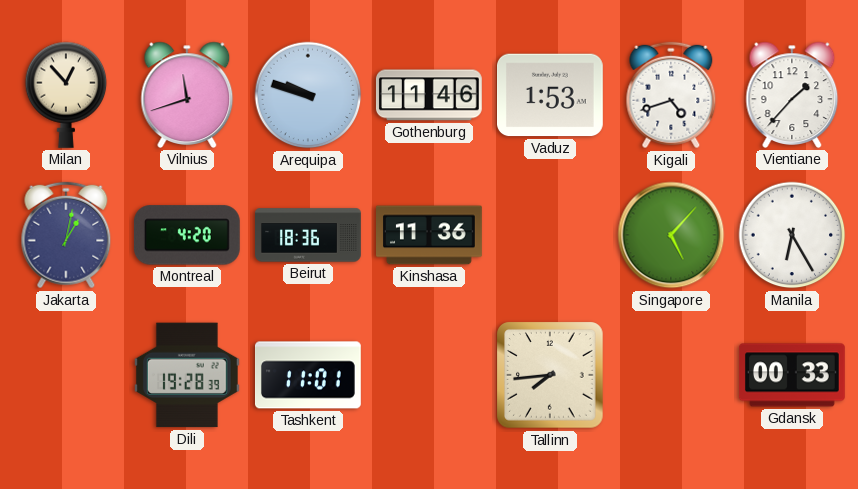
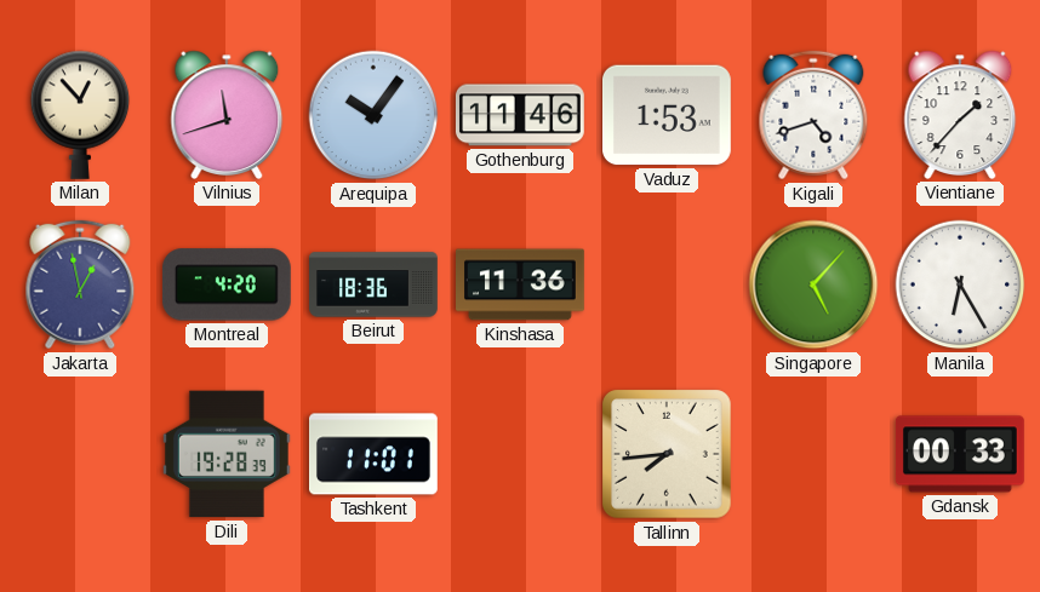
Arequipa: 9:48 -> 10:06 (373, 115)
Jakarta: 1:02 -> 12:58 (80, 284)
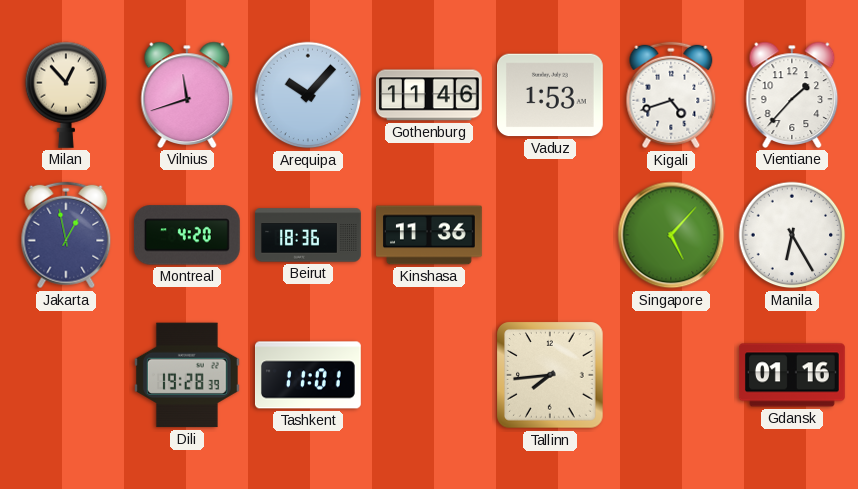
Arequipa: 10:06 -> 10:07 (308, 95)
Gdansk: 00:33 -> 01:16 (792, 375)
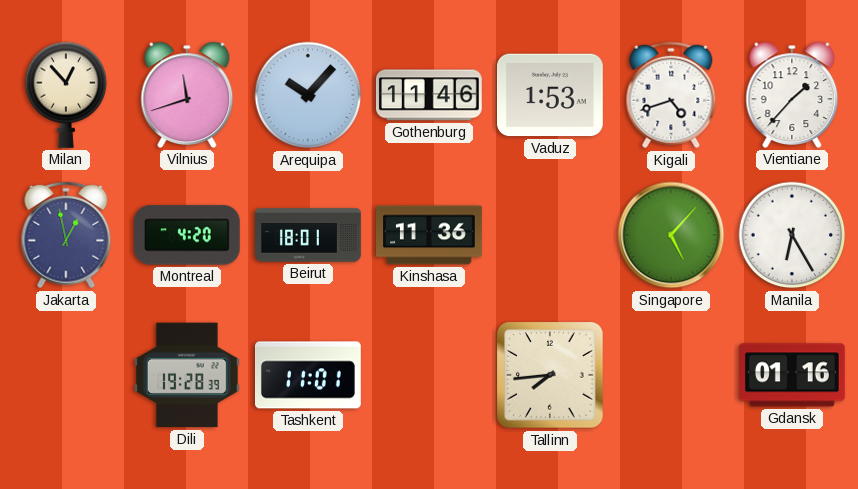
Beirut: 18:36 -> 18:01 (308, 235)
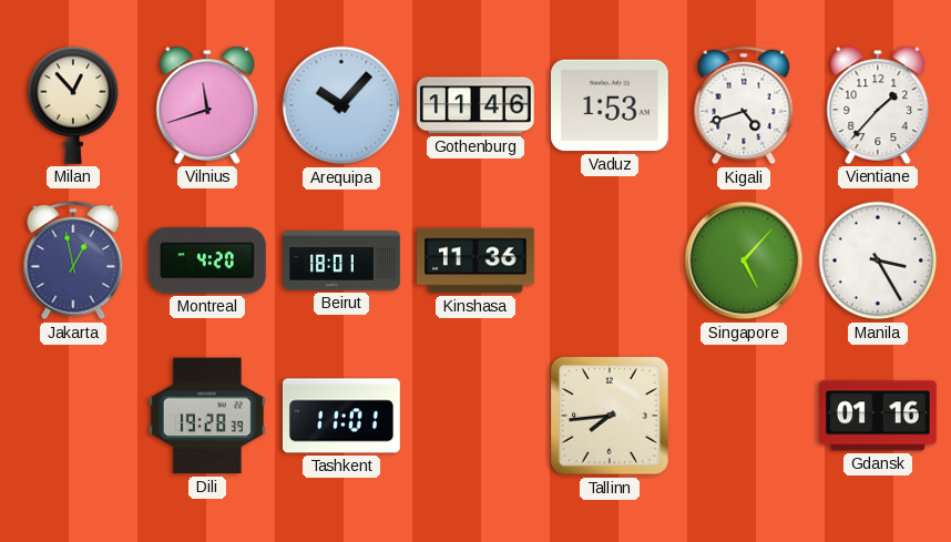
Manila: 6:25 -> 3:25 (878, 260)
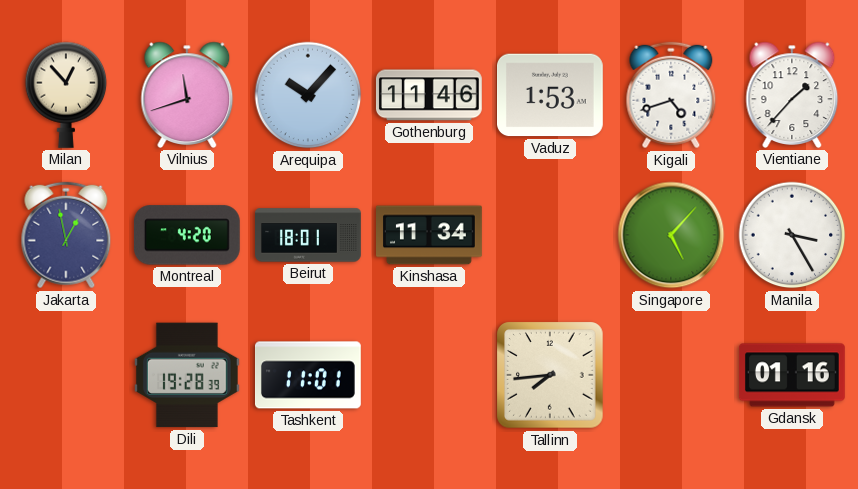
Kinshasa: 11:36 -> 11:34 (430, 235)
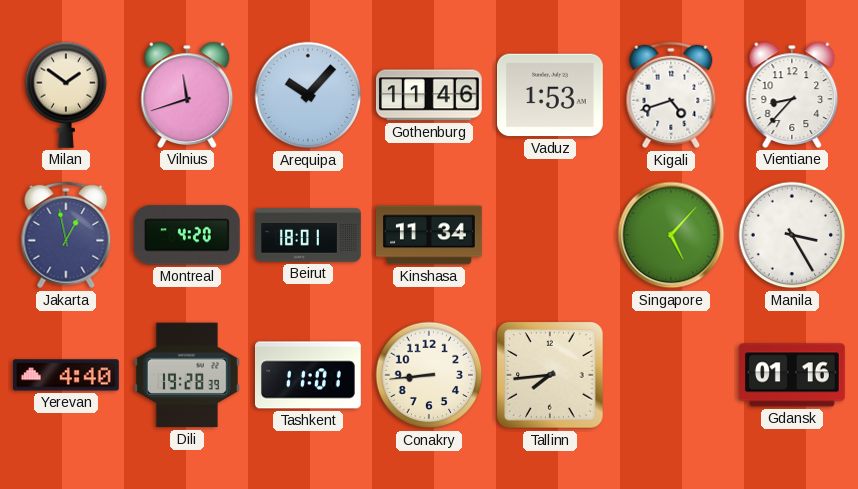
Milan: 12:53 -> 1:51 (66, 95)
Vientiane: 1:37 -> 8:37 (792, 95)
Yerevan: none -> 4:40 (66, 375)
Conakry: none -> 8:44 (429, 375)
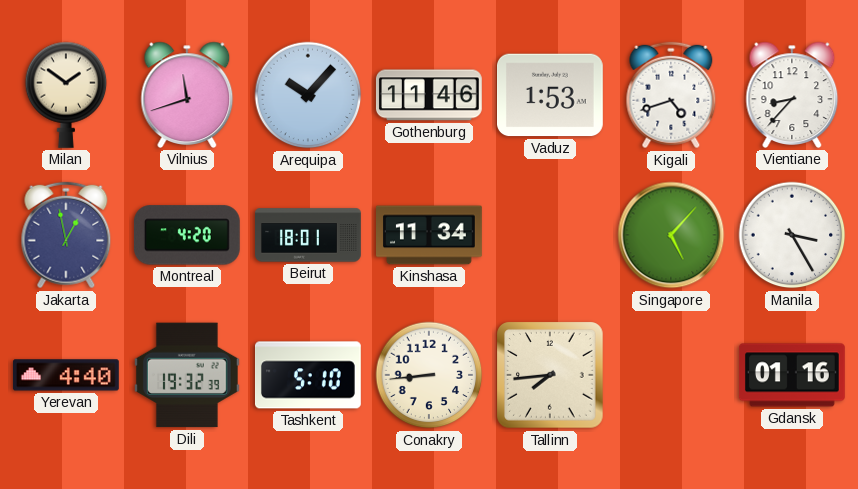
Dili: 19:28 -> 19:32 (187, 375)
Tashkent: 11:01 -> 5:10 (309, 375)
